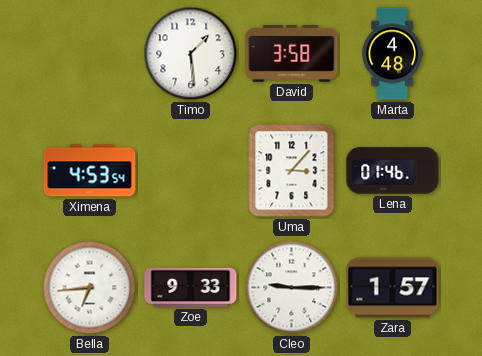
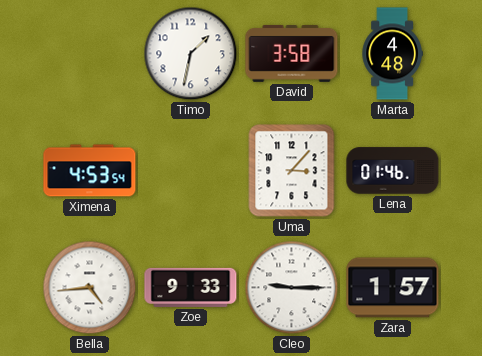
Timo: 1:29 -> 1:32 (191, 54)
Bella: 6:44 -> 4:44 (90, 288)
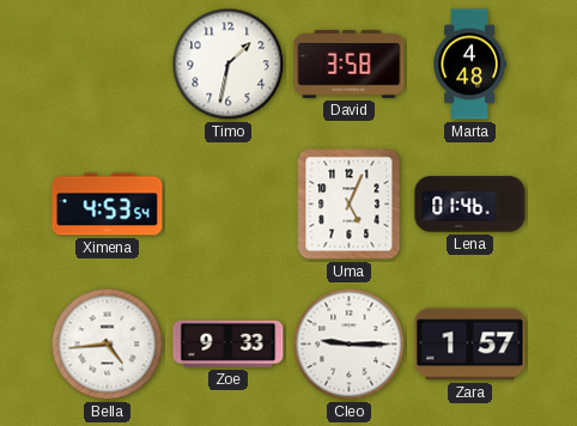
Uma: 3:07 -> 5:04 (350, 205)
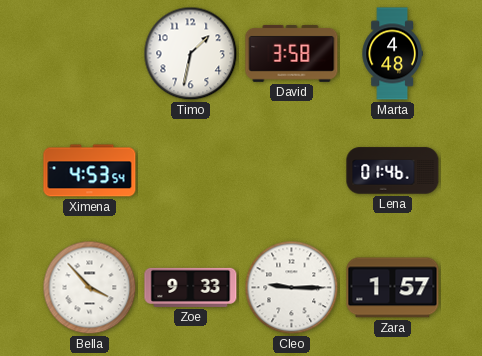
Uma: 5:04 -> none (350, 205)
Bella: 4:44 -> 3:53 (90, 288)
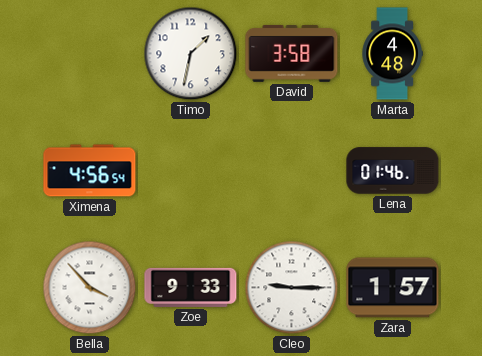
Ximena: 4:53 -> 4:56 (90, 171)
